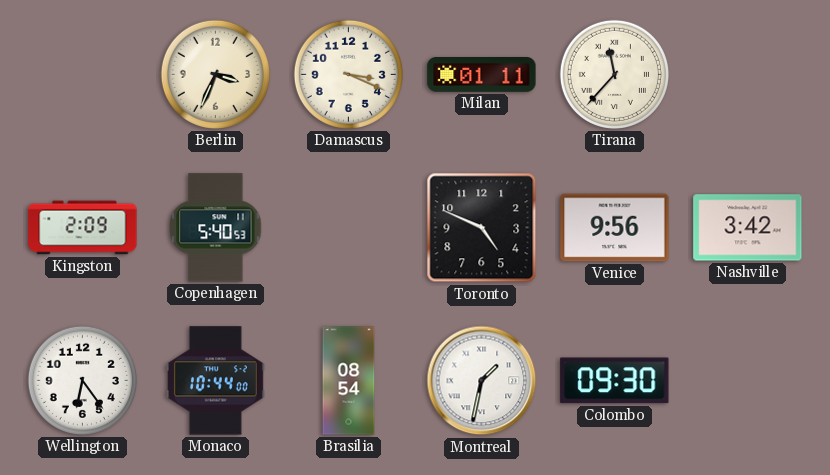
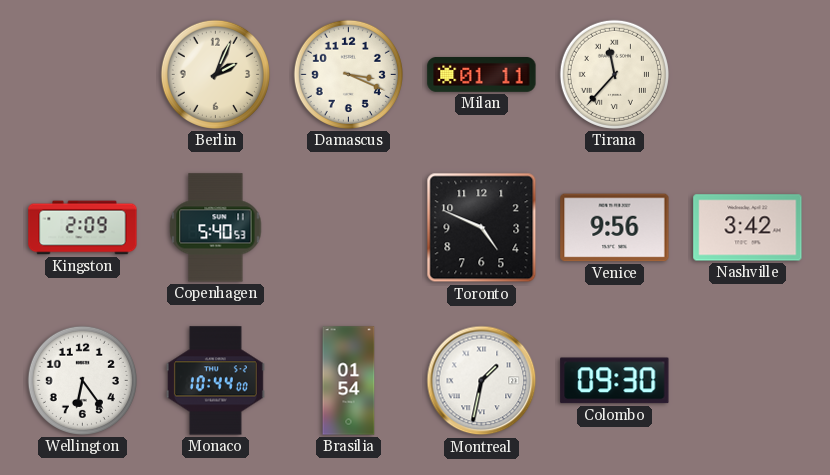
Berlin: 3:34 -> 2:04 (215, 74)
Brasilia: 08:54 -> 01:54 (349, 381)
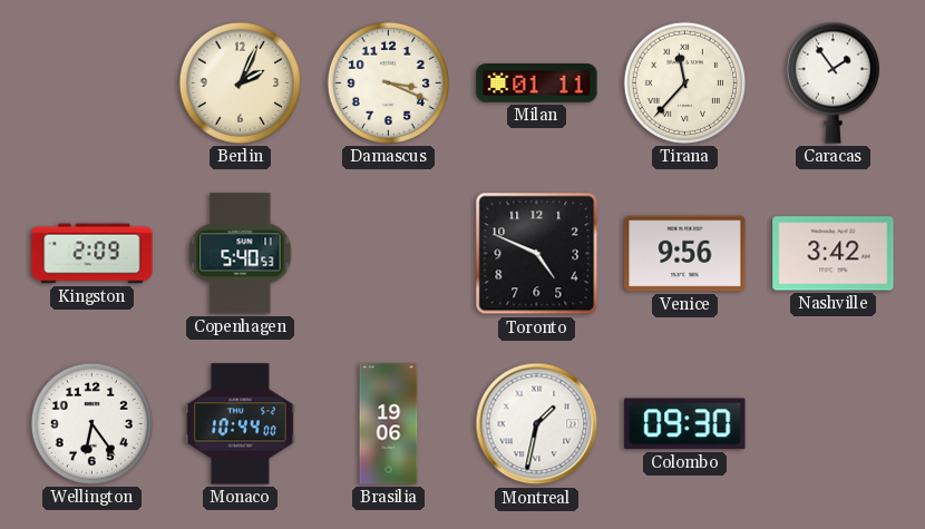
Caracas: none -> 1:54 (833, 82)
Brasilia: 01:54 -> 19:06 (389, 424)
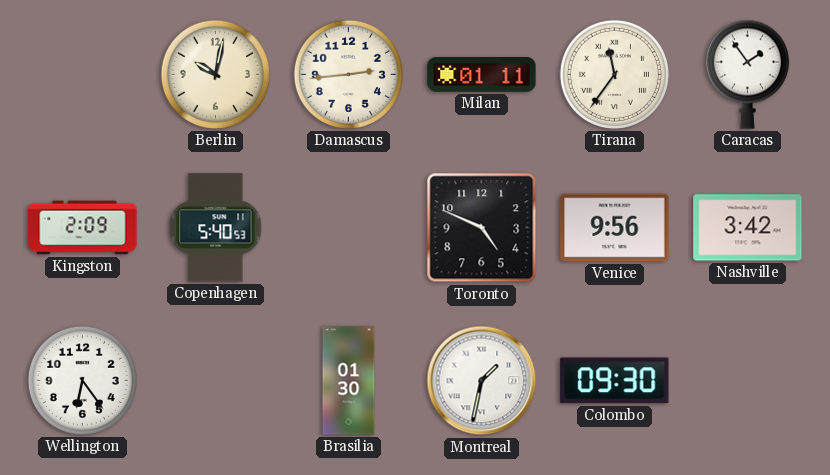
Berlin: 2:04 -> 10:02 (215, 74)
Damascus: 3:19 -> 2:44 (348, 74)
Tirana: 11:37 -> 11:36 (614, 74)
Monaco: 10:44 -> none (240, 424)
Brasilia: 19:06 -> 01:30 (349, 381)
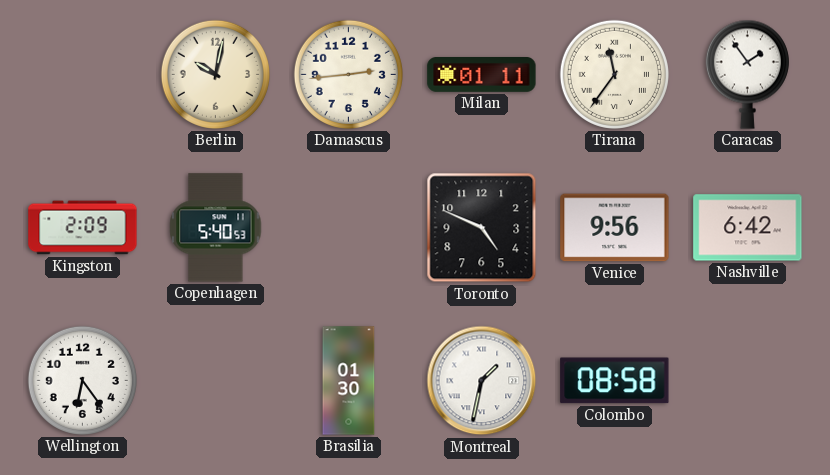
Nashville: 3:42 -> 6:42 (748, 228)
Colombo: 09:30 -> 08:58 (615, 381)
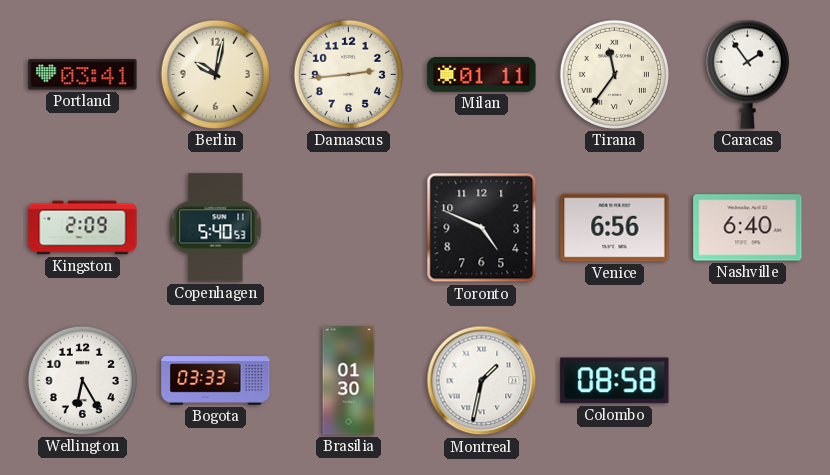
Portland: none -> 03:41 (83, 75)
Venice: 9:56 -> 6:56 (615, 228)
Nashville: 6:42 -> 6:40 (748, 228)
Wellington: 6:24 -> 6:25 (82, 380)
Bogota: none -> 03:33 (216, 381)
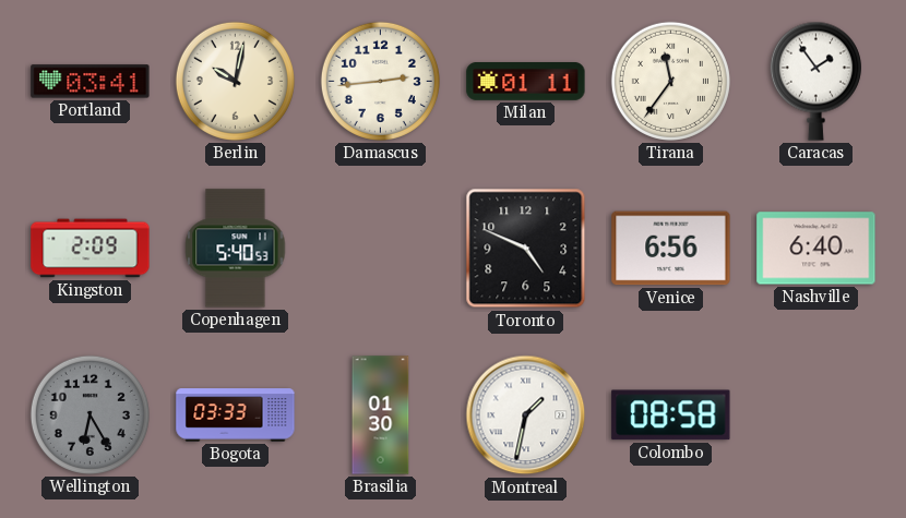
Wellington dial: white -> grey (90, 414)
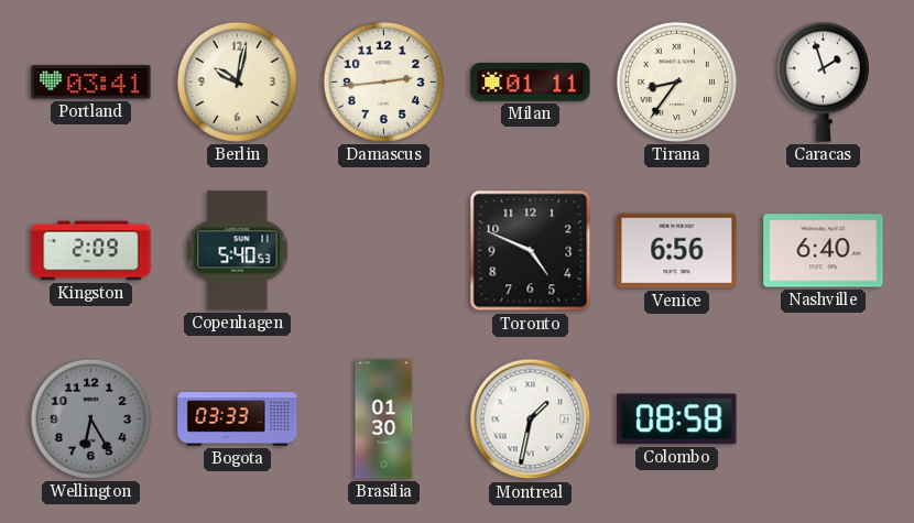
Tirana: 11:36 -> 8:36 (676, 81)
Caracas: 1:54 -> 1:57 (823, 81)
